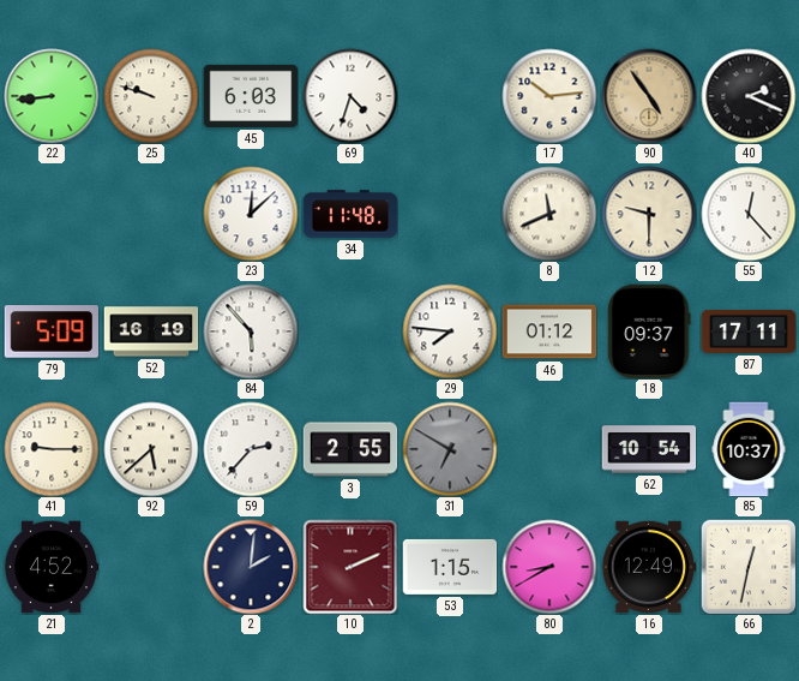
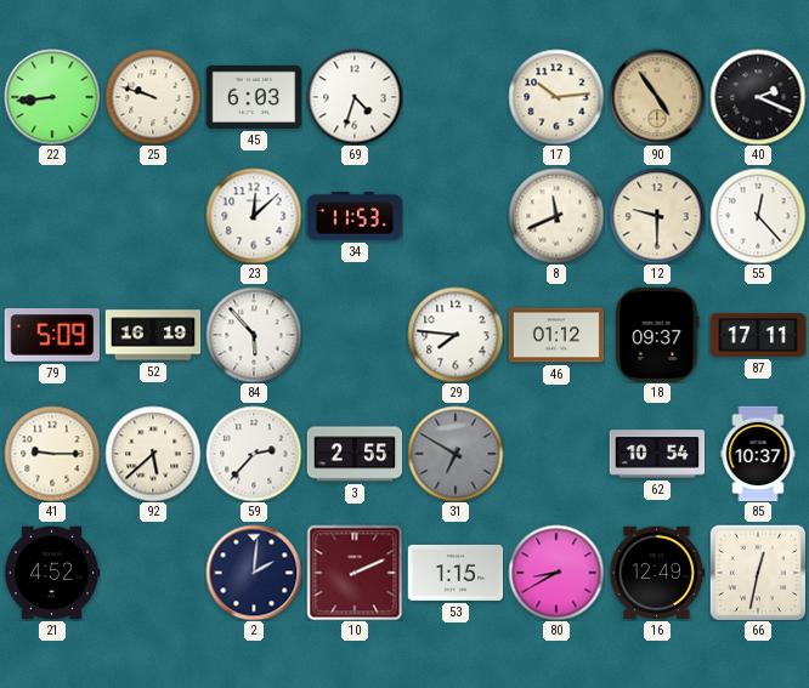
34: 11:48 -> 11:53 (355, 216)
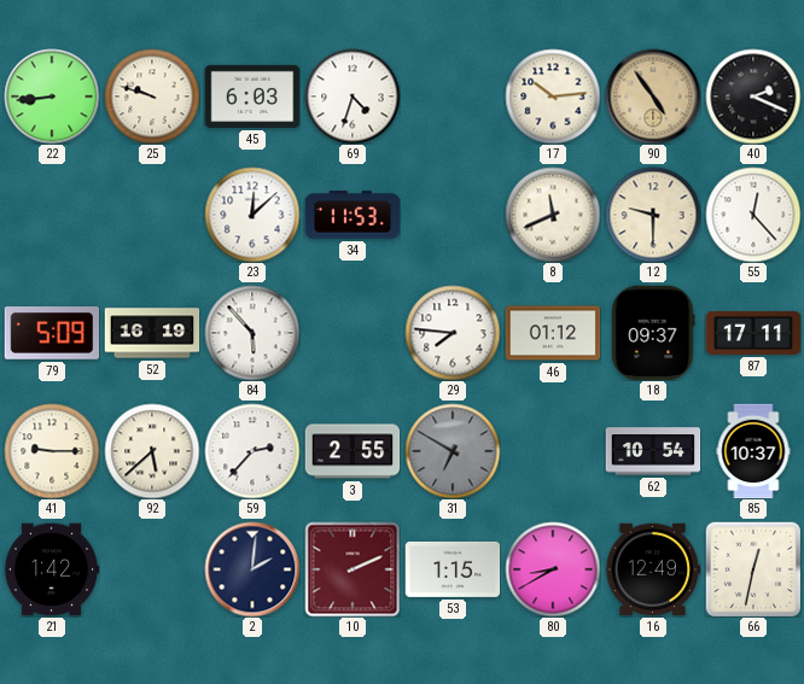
21: 4:52 -> 1:42 (52, 569)
